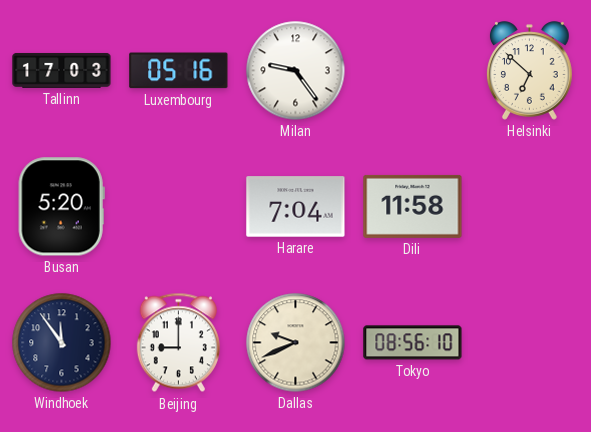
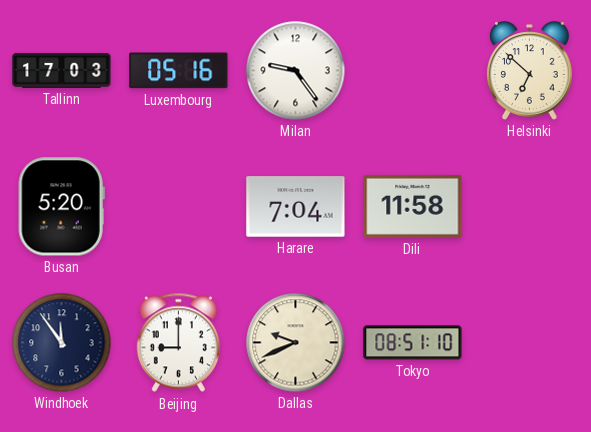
Tokyo: 08:56 -> 08:51 (413, 343)
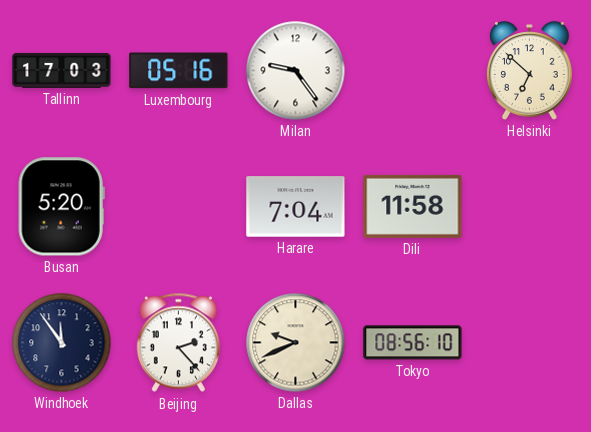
Beijing: 9:00 -> 2:23 (178, 343)
Tokyo: 08:51 -> 08:56 (413, 343)
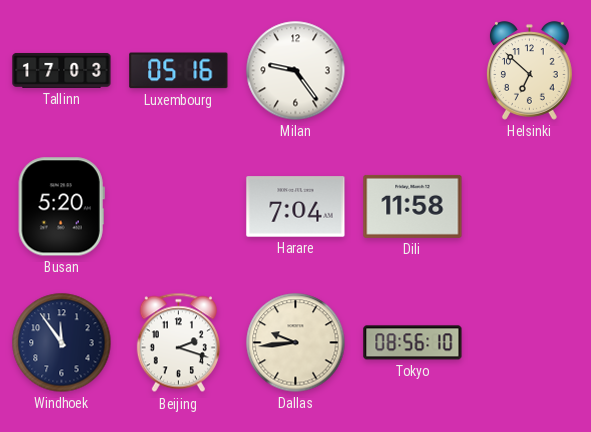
Beijing: 2:23 -> 2:18 (178, 343)
Dallas: 9:41 -> 9:44 (296, 343)
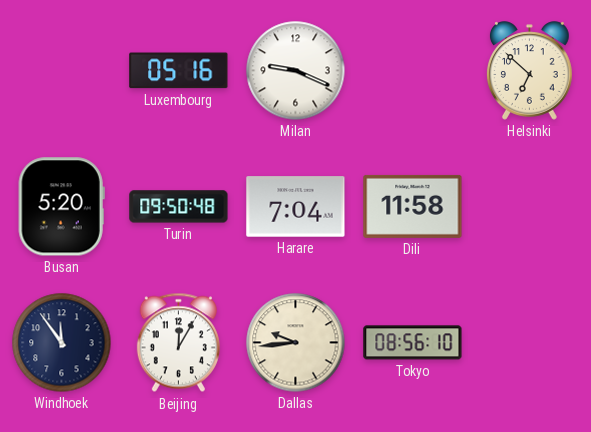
Tallinn: 17:03 -> none (62, 70)
Milan: 9:24 -> 9:19 (296, 71)
Turin: none -> 09:50 (179, 207)
Beijing: 2:18 -> 12:05 (178, 343)
